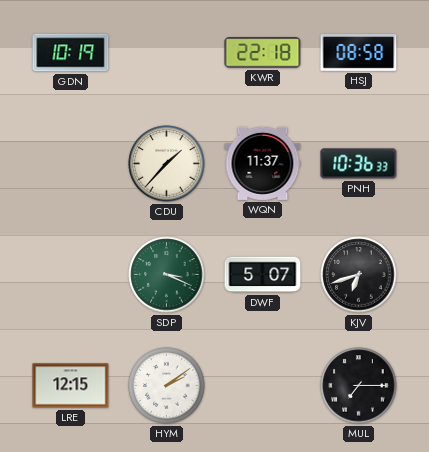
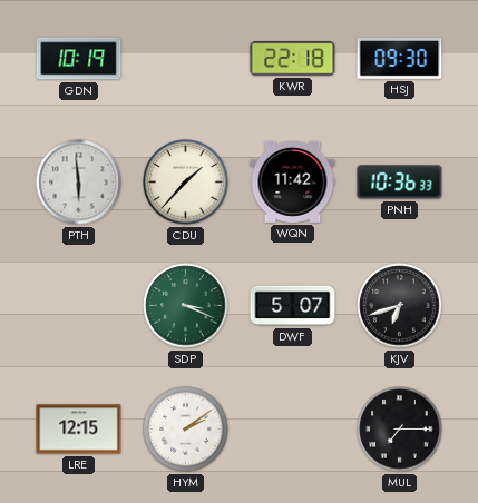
HSJ: 08:58 -> 09:30 (400, 59)
PTH: none -> 5:59 (79, 183)
WQN: 11:37 -> 11:42 (293, 181)
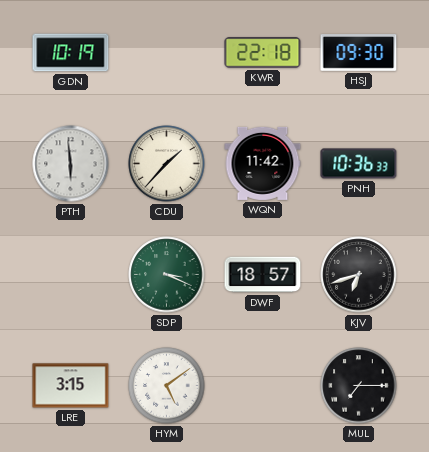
DWF: 5:07 -> 18:57 (263, 275)
LRE: 12:15 -> 3:15 (71, 386)
HYM: 2:09 -> 5:09 (167, 386)
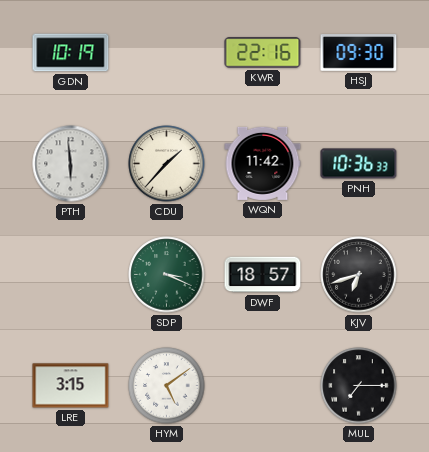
KWR: 22:18 -> 22:16 (263, 53)
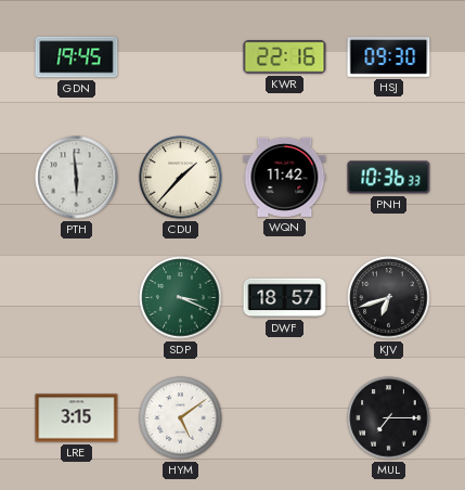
GDN: 10:19 -> 19:45 (77, 57)
